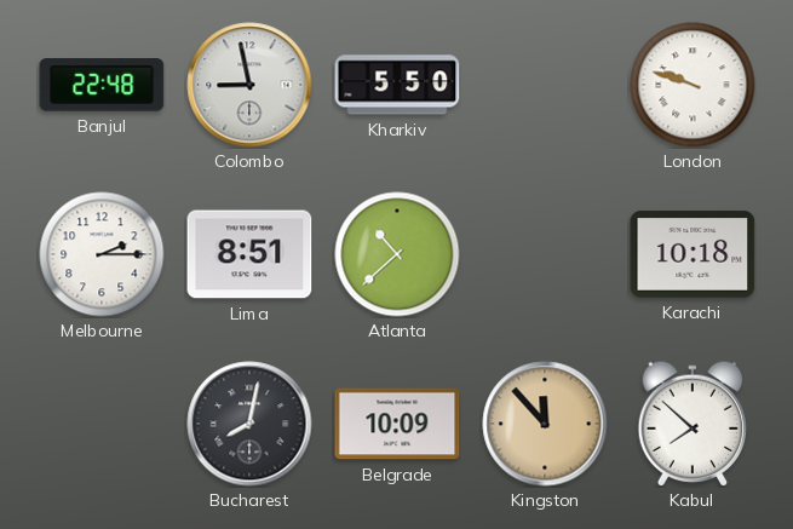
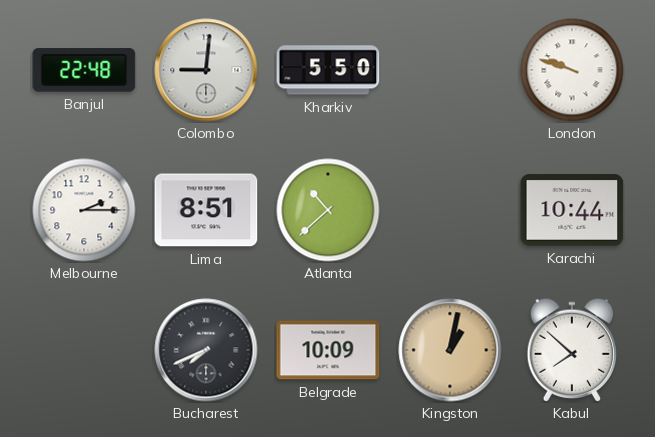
Colombo: 8:58 -> 9:01 (206, 70)
Karachi: 10:18 -> 10:44 (572, 210)
Bucharest: 8:02 -> 7:41 (206, 350)
Kingston: 11:53 -> 1:02 (450, 350)
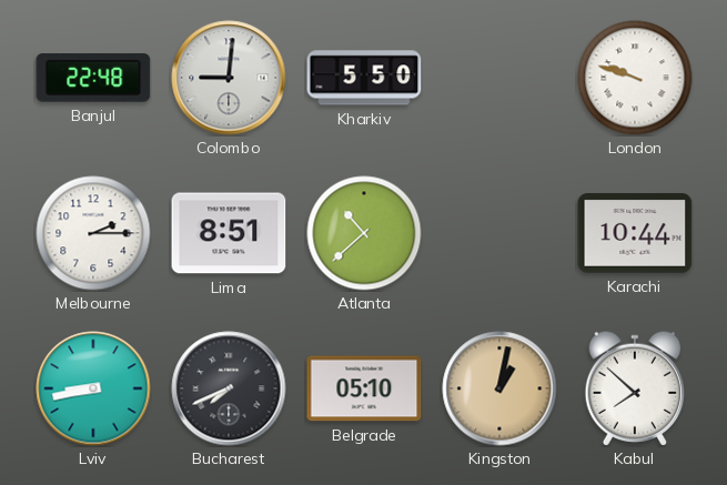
Lviv: none -> 8:43 (93, 388)
Belgrade: 10:09 -> 05:10 (364, 388)
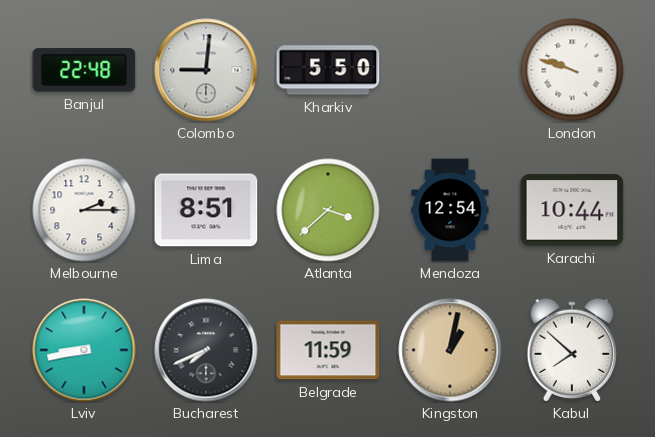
Atlanta: 10:38 -> 3:38 (328, 210)
Mendoza: none -> 12:54 (450, 210)
Belgrade: 05:10 -> 11:59 (328, 350)
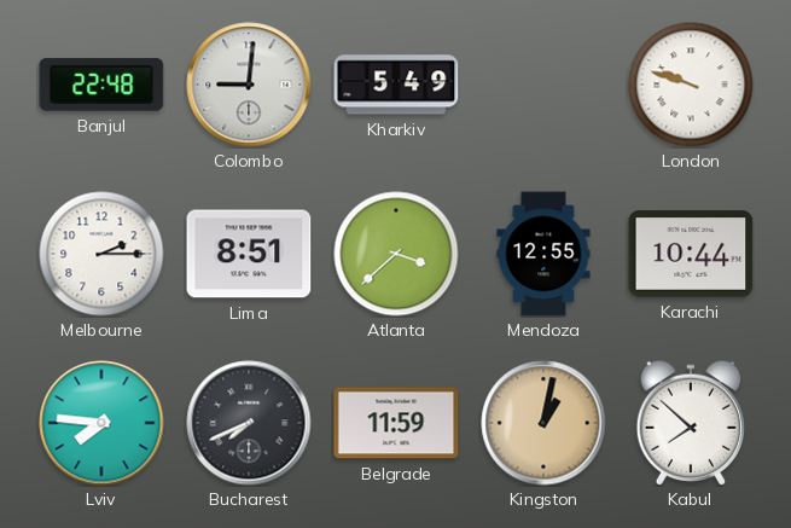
Kharkiv: 5:50 -> 5:49 (396, 85)
Mendoza: 12:54 -> 12:55 (543, 254)
Lviv: 8:43 -> 7:46 (101, 423)
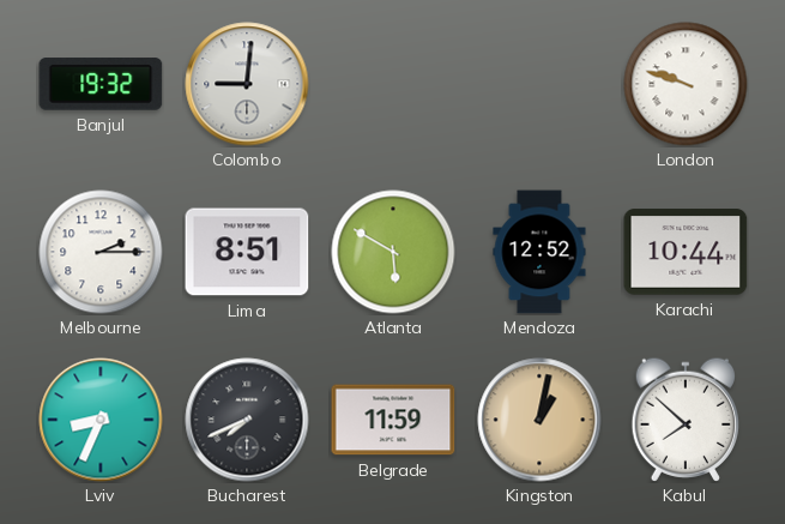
Banjul: 22:48 -> 19:32 (101, 84)
Kharkiv: 5:49 -> none (396, 85)
Atlanta: 3:38 -> 5:50 (393, 252)
Mendoza: 12:55 -> 12:52 (539, 252)
Lviv: 7:46 -> 8:34 (101, 420)
